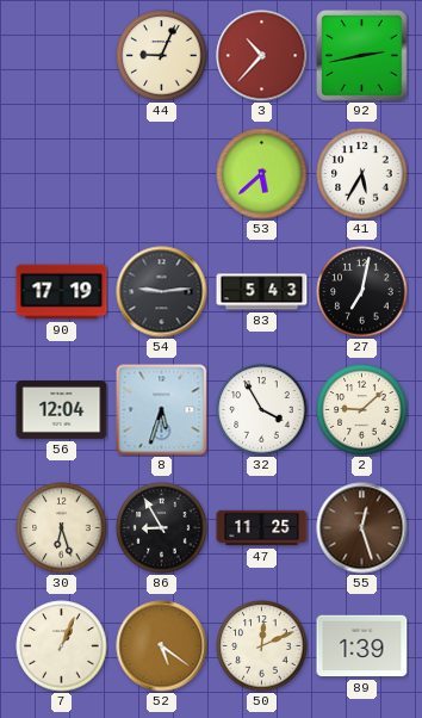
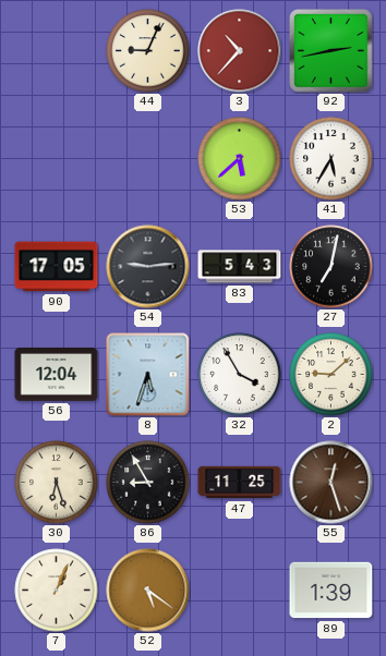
90: 17:19 -> 17:05 (57, 267)
50: 12:11 -> none (262, 646)
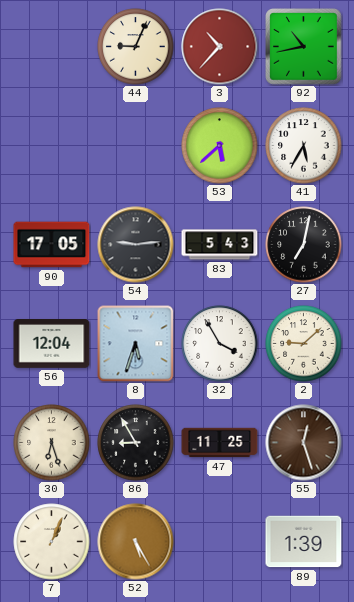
92: 2:43 -> 10:43 (304, 47)
52: 5:21 -> 5:25 (136, 542)
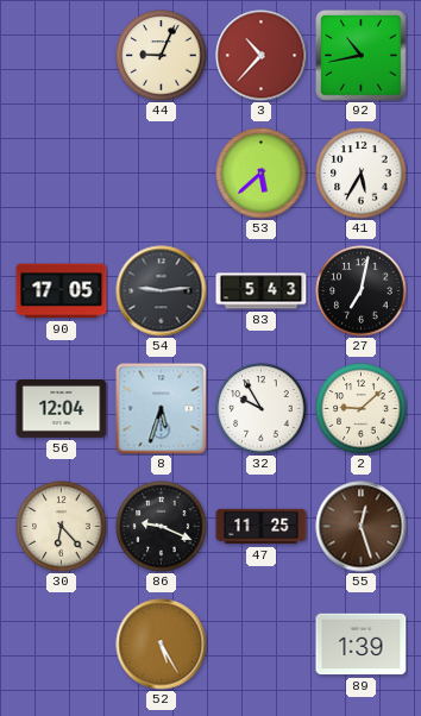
32: 3:55 -> 9:55 (262, 409)
30: 6:27 -> 6:23 (62, 527)
86: 8:55 -> 9:19 (162, 527)
7: 1:04 -> none (52, 542)
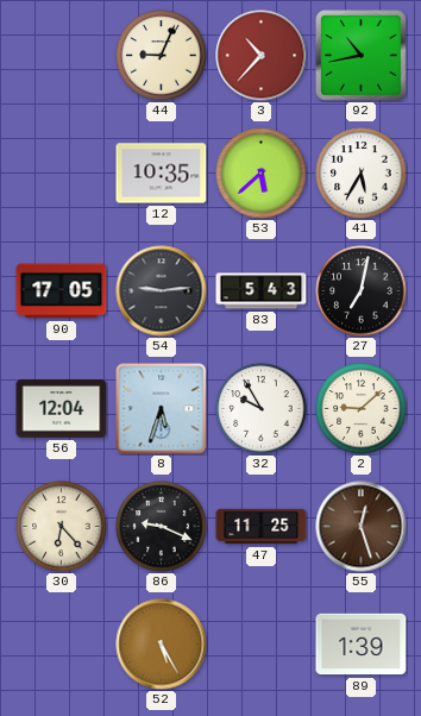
12: none -> 10:35 (162, 174)
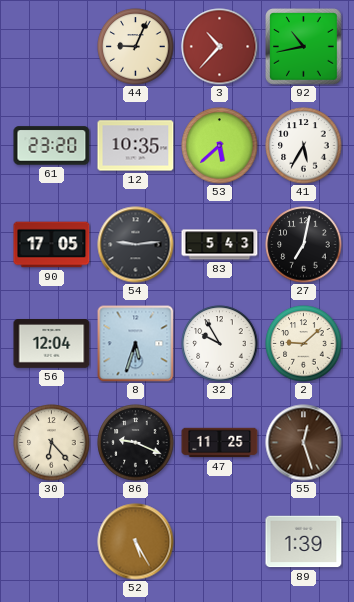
61: none -> 23:20 (52, 146)
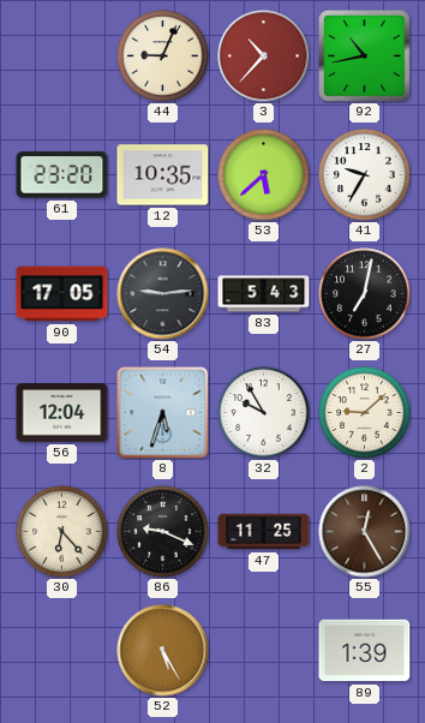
41: 5:35 -> 9:35 (365, 175)
55: 12:27 -> 12:25 (365, 532)
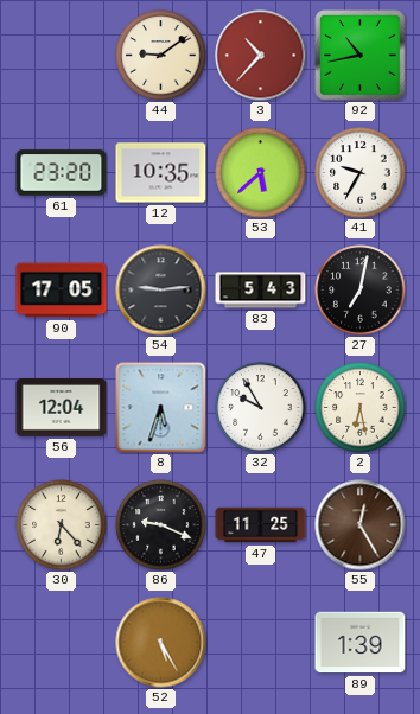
44: 9:04 -> 9:09 (161, 56)
2: 9:08 -> 6:28 (361, 408)
